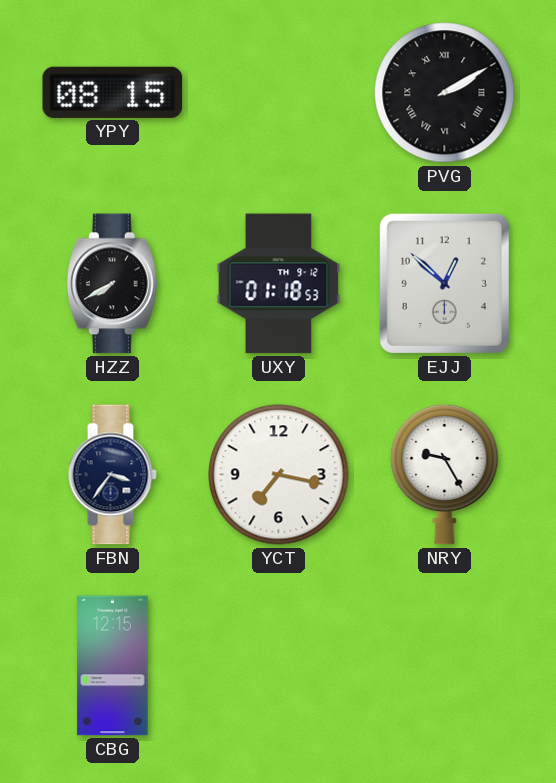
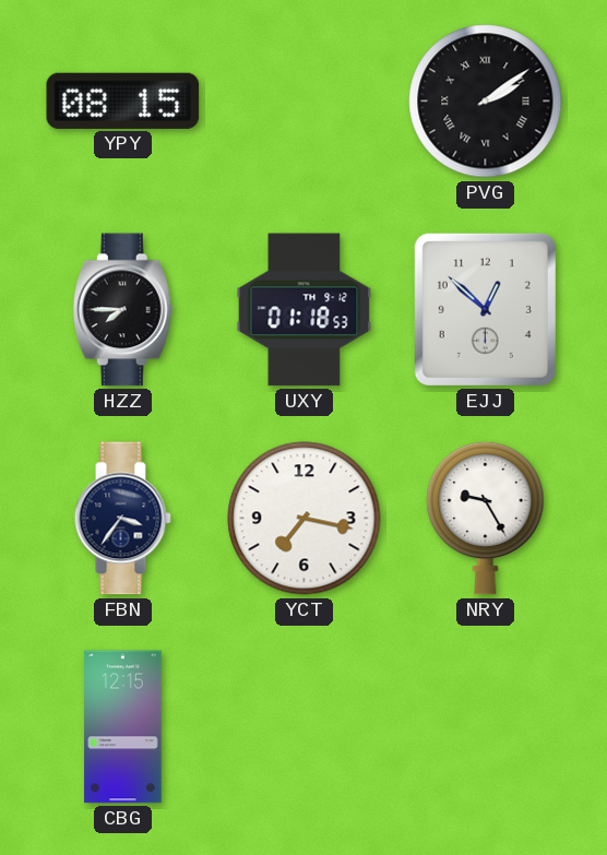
PVG: 2:10 -> 2:09 (486, 102)
HZZ: 7:40 -> 7:45 (122, 310)
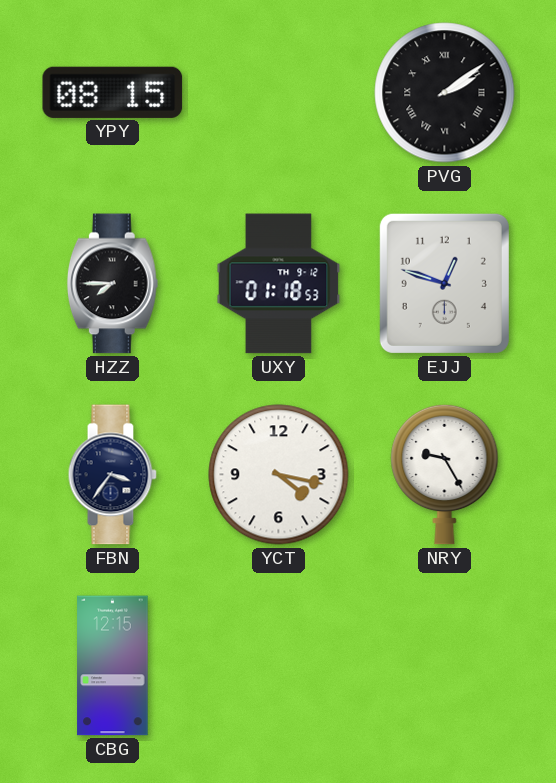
EJJ: 12:52 -> 12:48 (444, 283)
YCT: 7:17 -> 4:17 (279, 475)
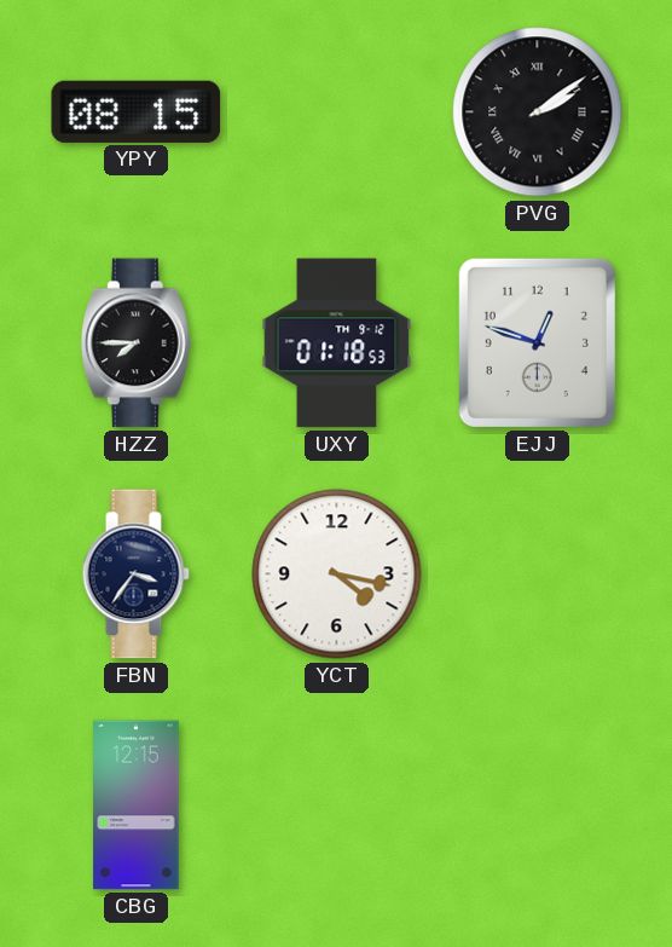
NRY: 9:25 -> none (445, 474)
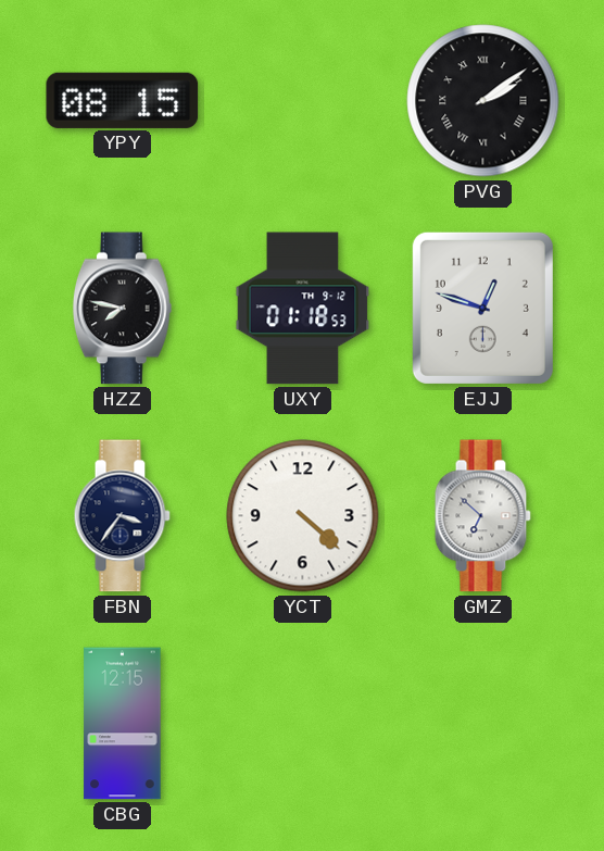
HZZ: 7:45 -> 7:47 (122, 309)
YCT: 4:17 -> 4:22 (303, 516)
GMZ: none -> 6:52 (482, 516)
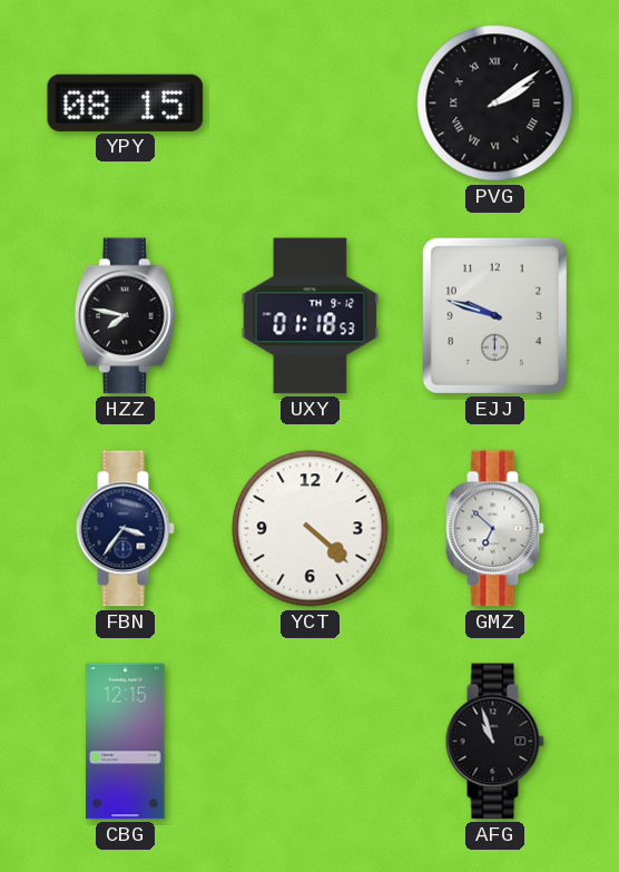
EJJ: 12:48 -> 9:48 (494, 315)
AFG: none -> 10:57 (494, 742)
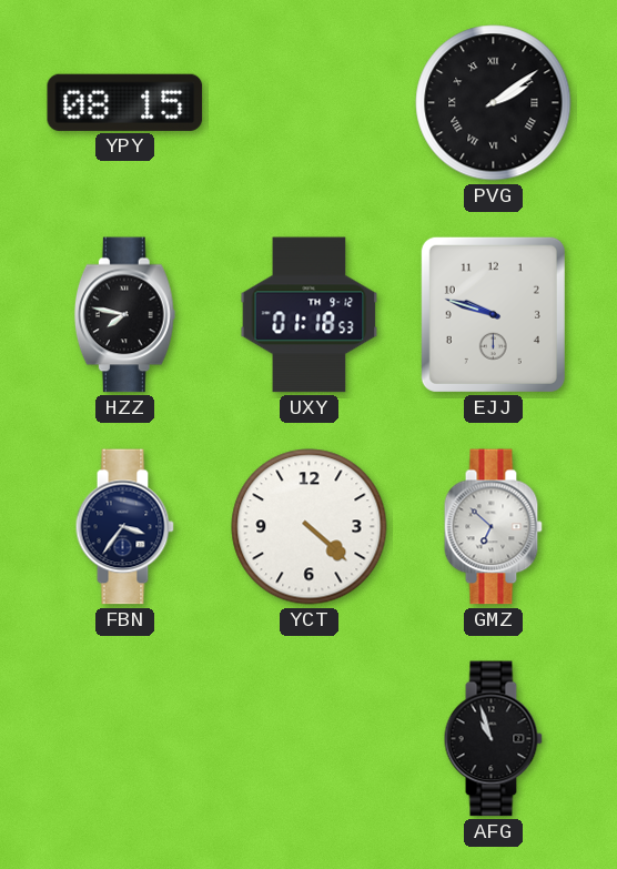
CBG: 12:15 -> none (126, 742)
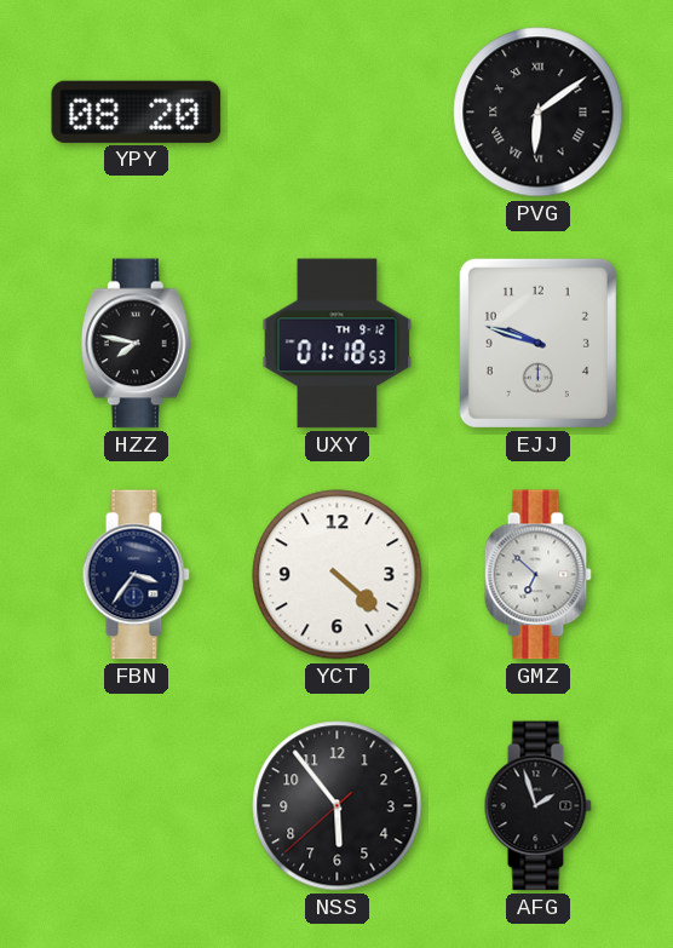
YPY: 08:15 -> 08:20 (137, 111)
PVG: 2:09 -> 6:09 (539, 113)
NSS: none -> 5:53 (338, 806)
AFG: 10:57 -> 1:57 (537, 806)
